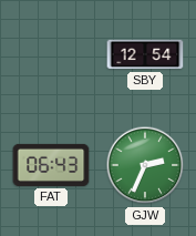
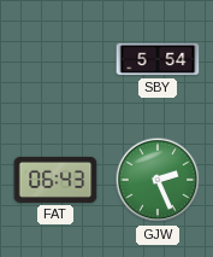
SBY: 12:54 -> 5:54 (158, 59)
GJW: 2:34 -> 2:26 (158, 180)
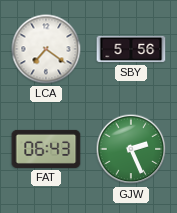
LCA: none -> 7:21 (46, 49)
SBY: 5:54 -> 5:56 (131, 49)
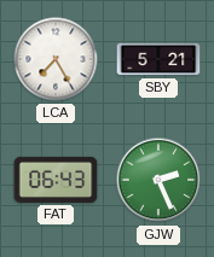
LCA: 7:21 -> 7:25 (56, 59)
SBY: 5:56 -> 5:21 (158, 59)
